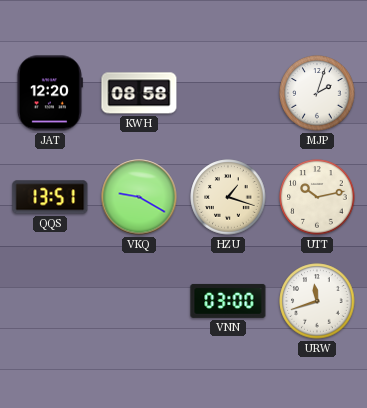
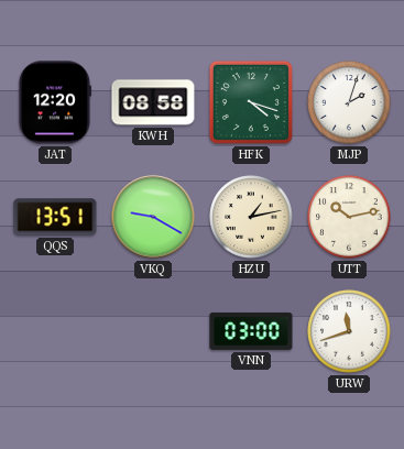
HFK: none -> 4:18 (251, 102)
HZU: 1:18 -> 1:13 (251, 217)
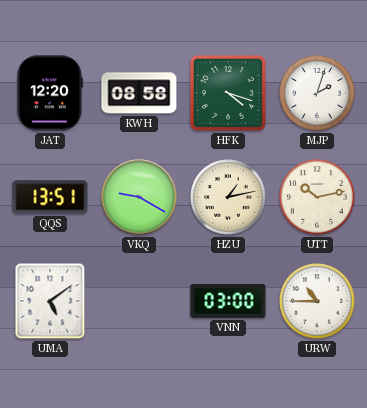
UMA: none -> 5:09 (50, 301)
URW: 11:42 -> 10:45 (317, 301)
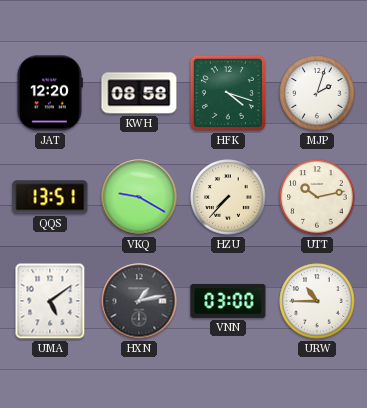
HZU: 1:13 -> 7:37 (228, 197)
HXN: none -> 1:13 (139, 301)
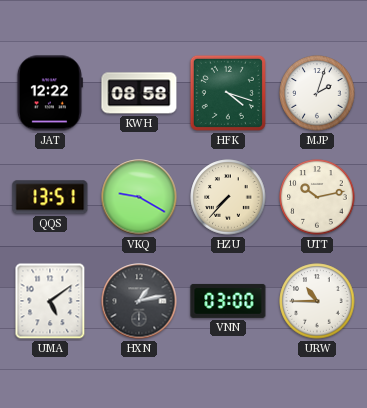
JAT: 12:20 -> 12:22 (49, 93)
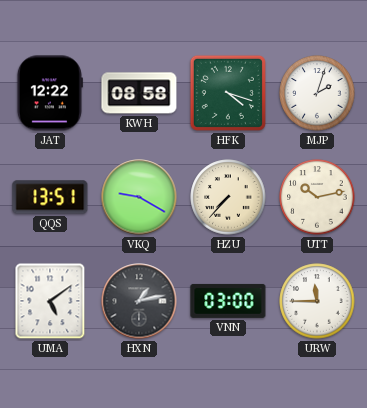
URW: 10:45 -> 11:45 (317, 301)
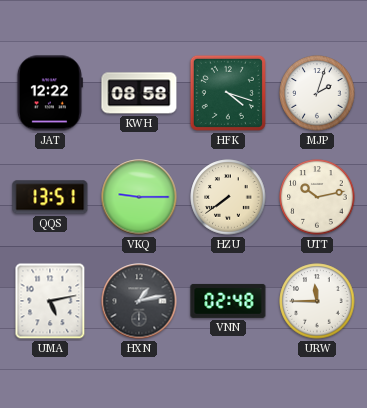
VKQ: 9:20 -> 9:15 (139, 197)
HZU: 7:37 -> 7:39 (228, 197)
UMA: 5:09 -> 5:13 (50, 301)
VNN: 03:00 -> 02:48 (228, 301)
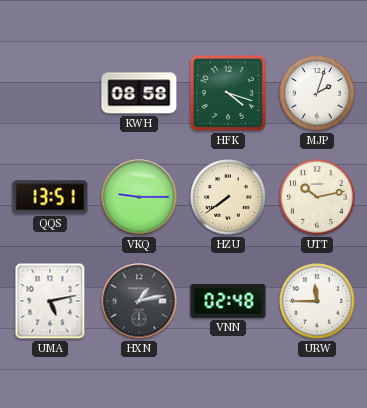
JAT: 12:22 -> none (49, 93)
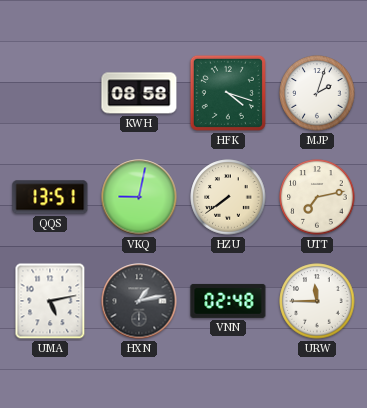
VKQ: 9:15 -> 9:02 (139, 197)
UTT: 10:13 -> 7:13 (317, 197)
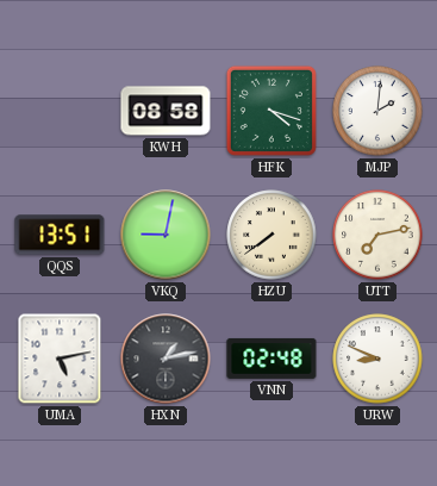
MJP: 2:03 -> 2:01 (377, 111)
URW: 11:45 -> 8:49 (377, 359)
